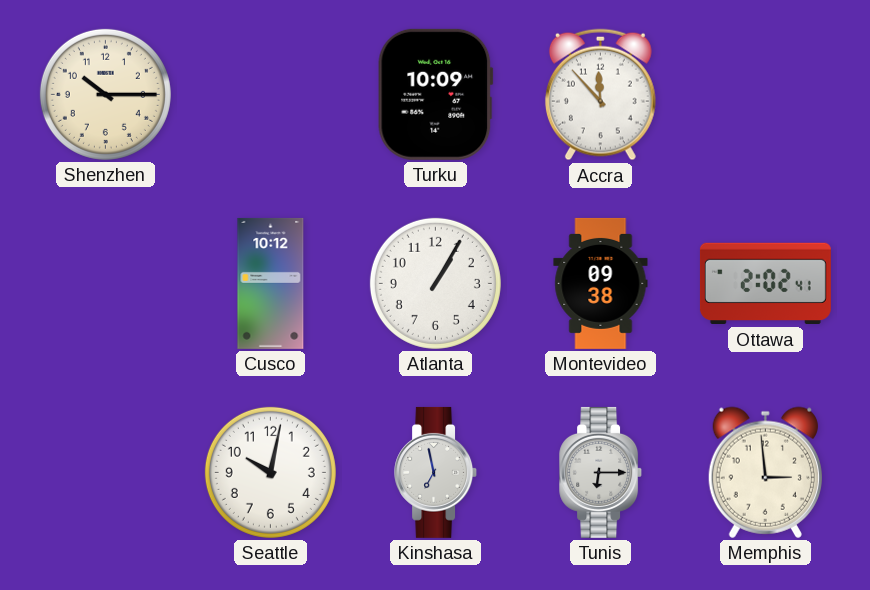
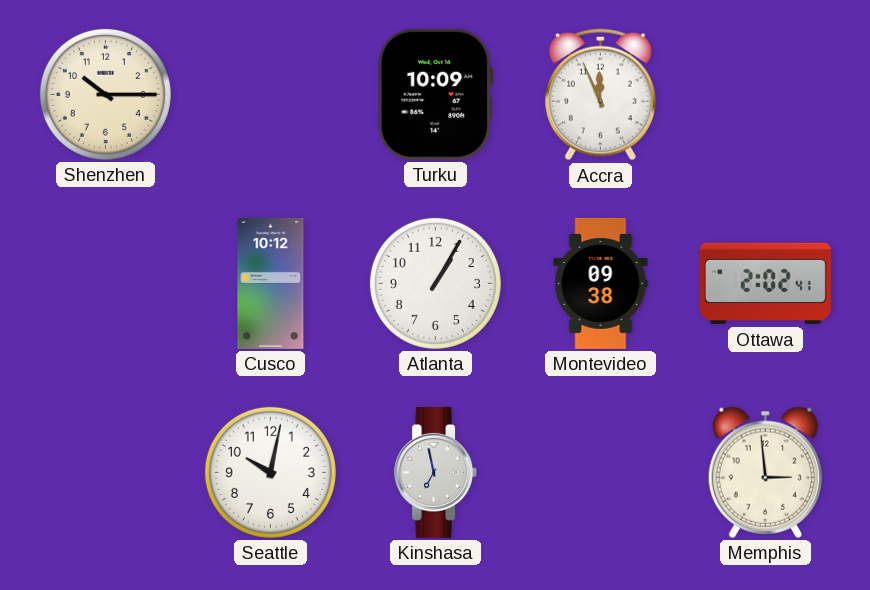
Accra: 11:53 -> 11:56 (600, 95)
Tunis: 6:15 -> none (601, 472)
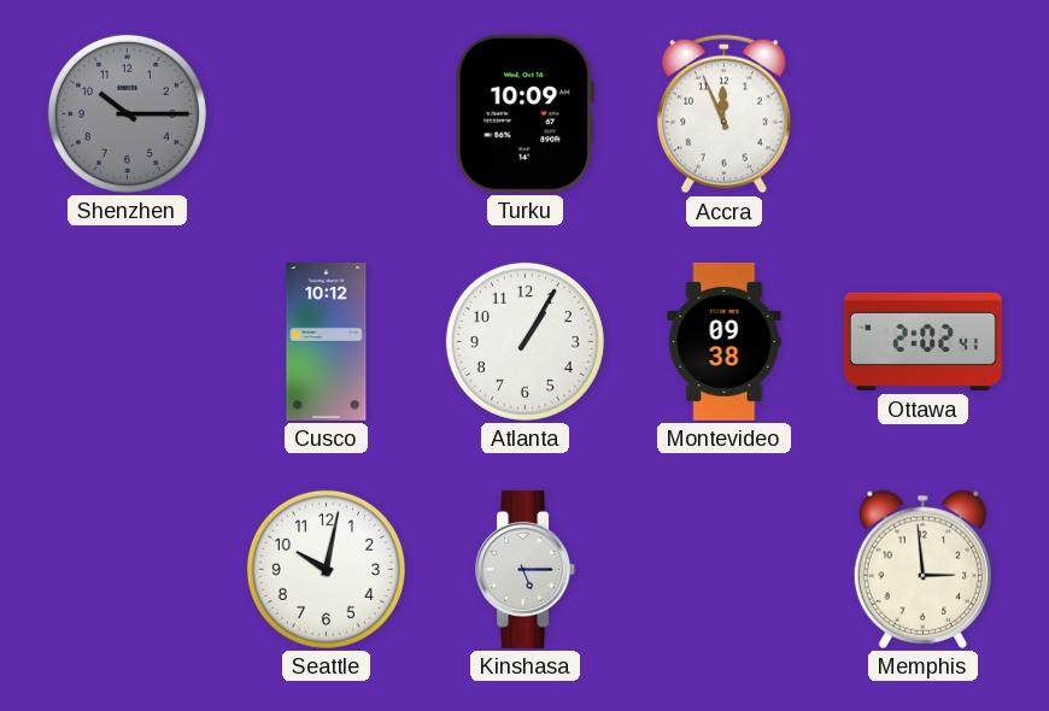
Shenzhen dial: cream -> grey (127, 113)
Kinshasa: 6:58 -> 5:15 (526, 569)
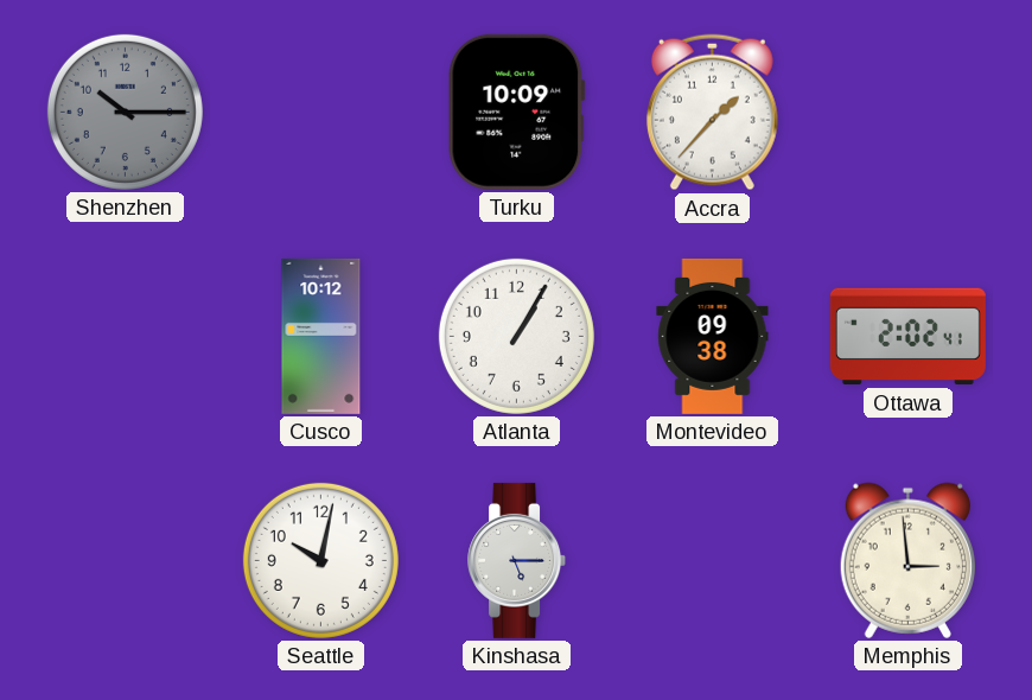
Accra: 11:56 -> 1:37 (712, 113)
